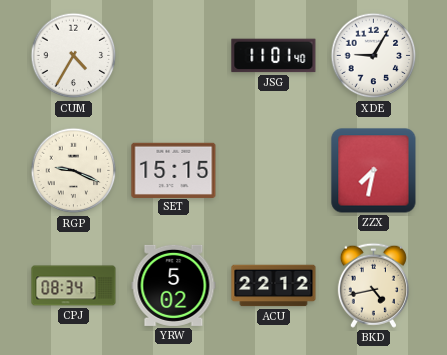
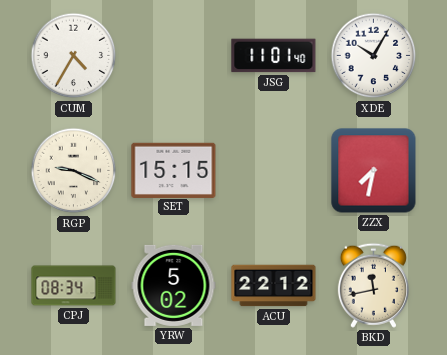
XDE: 9:05 -> 10:05 (374, 56)
BKD: 4:43 -> 11:43 (373, 285)
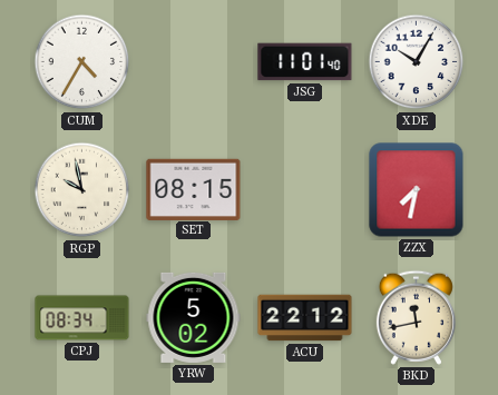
RGP: 9:19 -> 9:58 (82, 190)
SET: 15:15 -> 08:15 (194, 189)
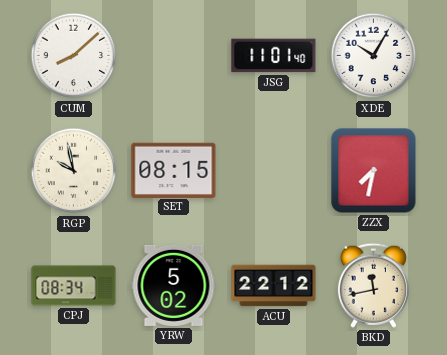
CUM: 4:35 -> 8:08 (74, 56)
